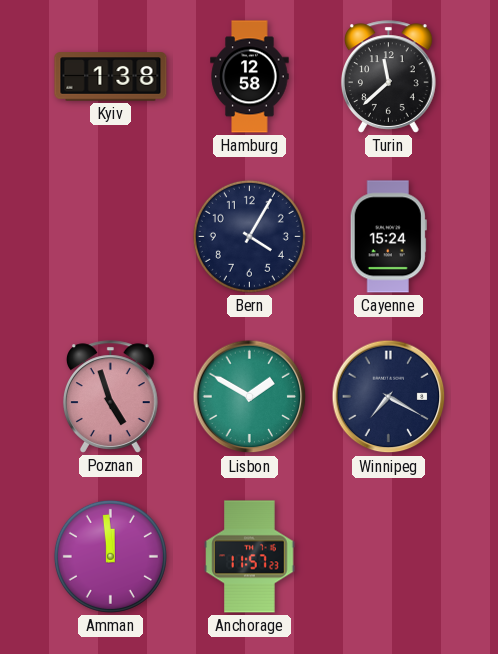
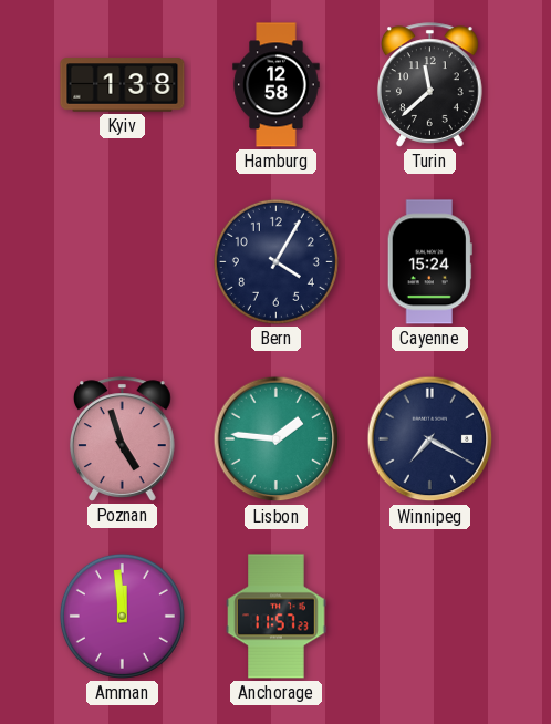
Lisbon: 1:50 -> 1:46 (277, 439)
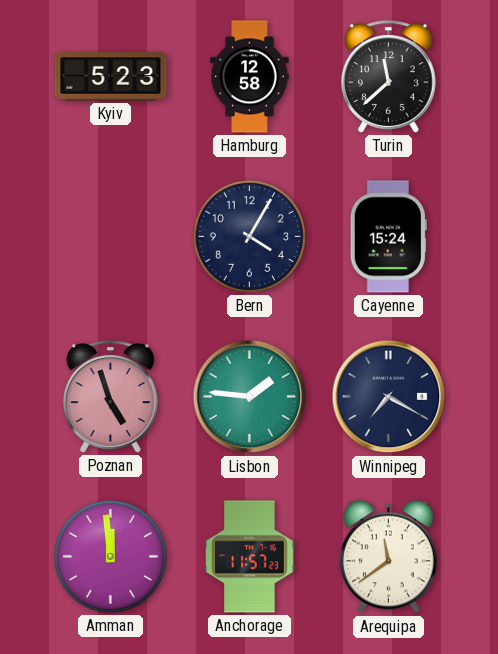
Kyiv: 1:38 -> 5:23 (111, 77)
Arequipa: none -> 11:39 (388, 557)
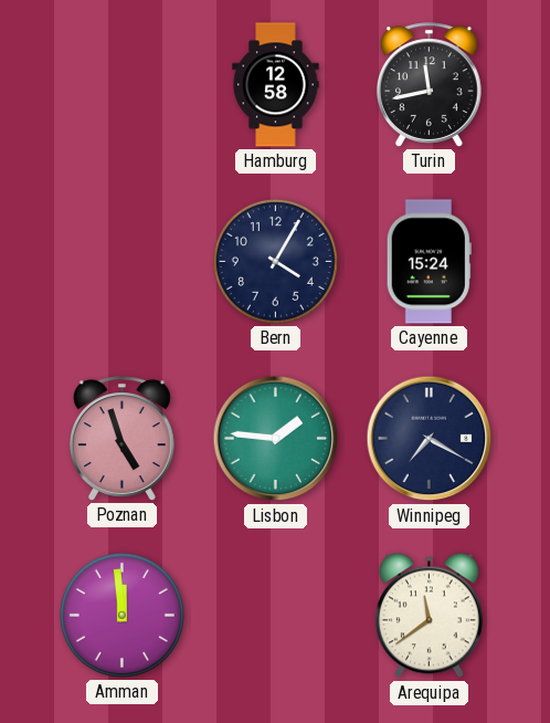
Kyiv: 5:23 -> none (111, 77)
Turin: 11:38 -> 11:43 (429, 85)
Anchorage: 11:57 -> none (250, 557)
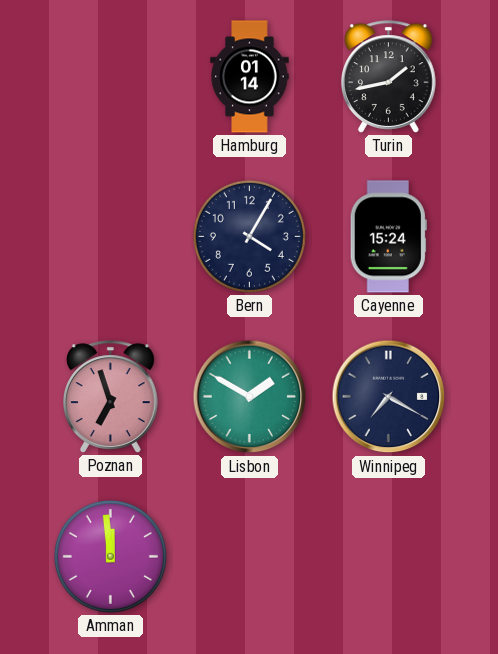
Hamburg: 12:58 -> 01:14 (250, 77)
Turin: 11:43 -> 1:43 (388, 77)
Poznan: 4:57 -> 6:57 (110, 397)
Lisbon: 1:46 -> 1:50 (250, 397)
Arequipa: 11:39 -> none (429, 616)
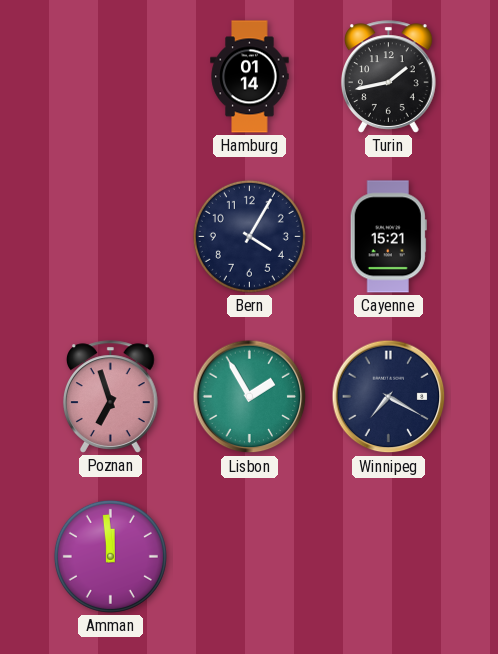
Cayenne: 15:24 -> 15:21 (388, 237)
Lisbon: 1:50 -> 1:55 (250, 397)
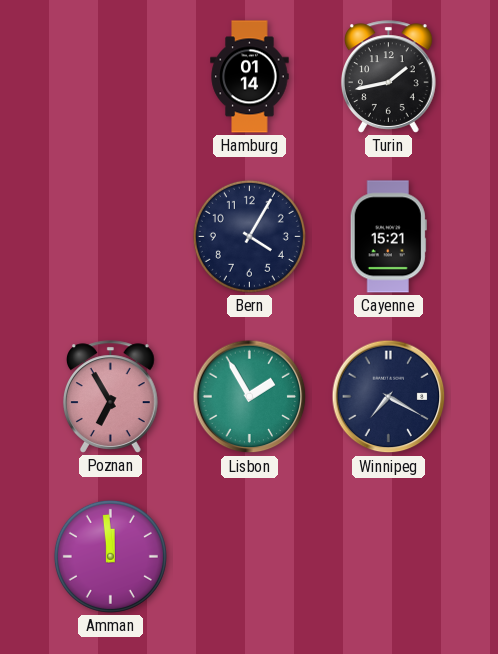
Poznan: 6:57 -> 6:55 (110, 397)
